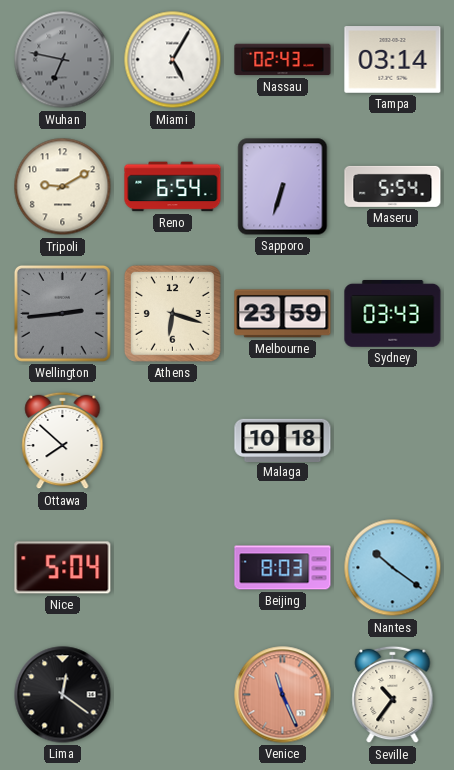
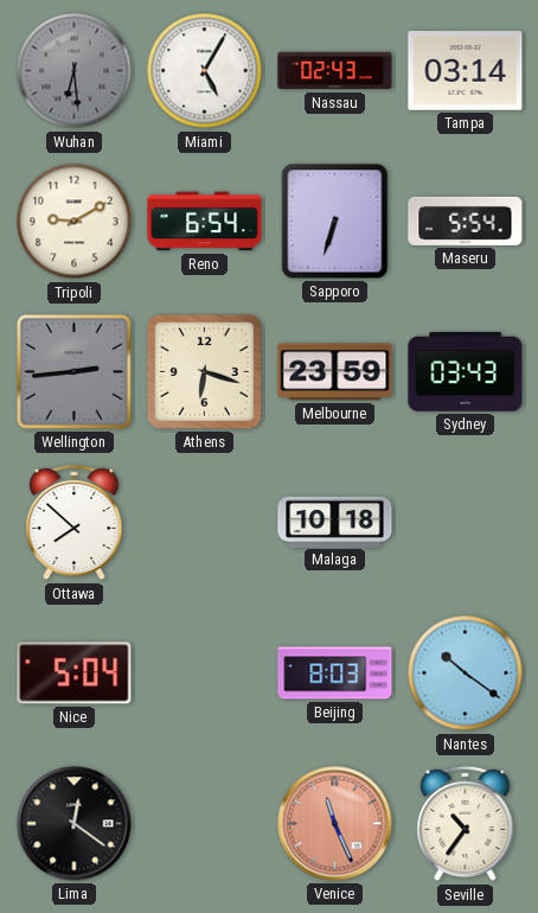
Wuhan: 6:47 -> 6:29 (75, 71)
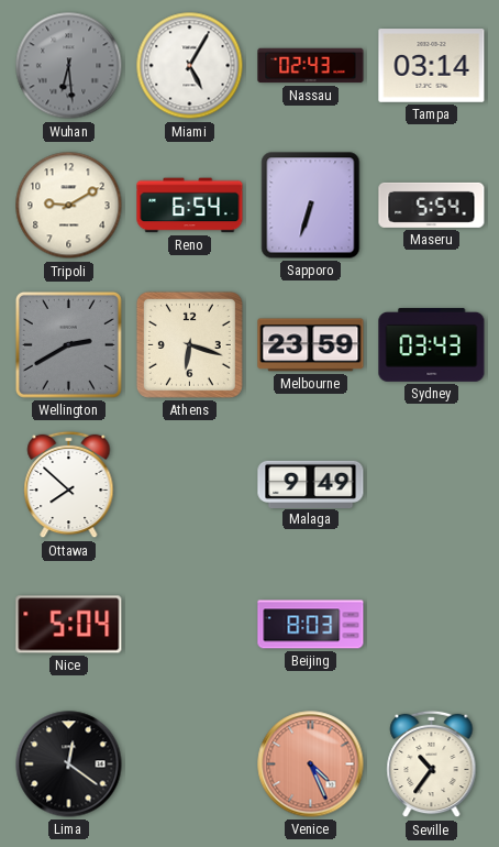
Wellington: 2:44 -> 2:40 (68, 344)
Malaga: 10:18 -> 9:49 (311, 484)
Nantes: 10:21 -> none (466, 673)
Venice: 11:26 -> 4:26 (311, 765)
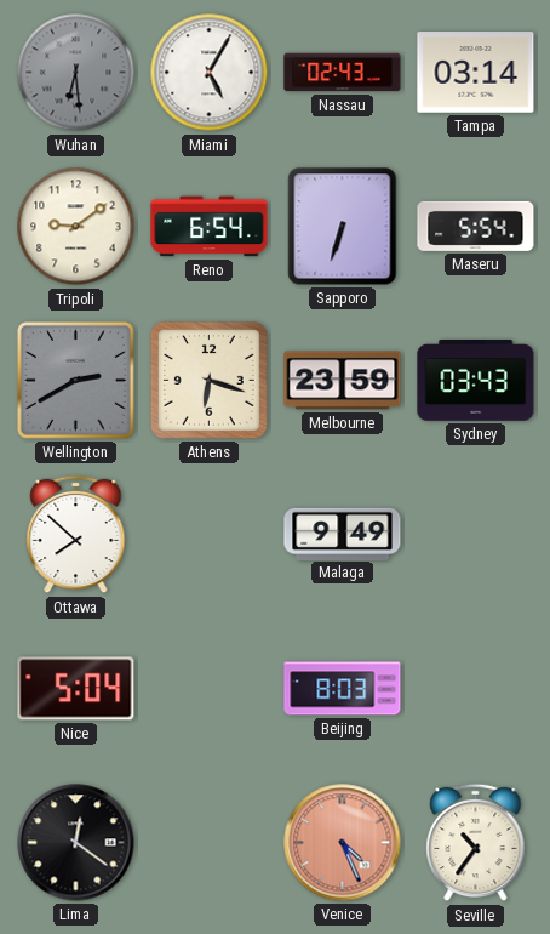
Tripoli: 9:10 -> 9:09 (76, 227)
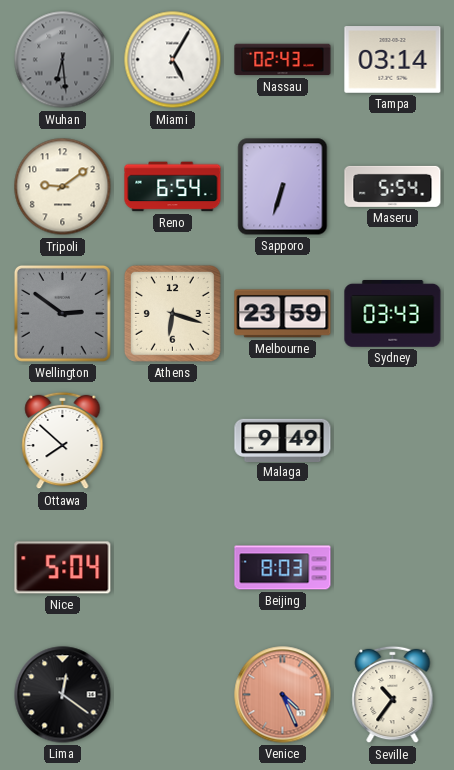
Wellington: 2:40 -> 2:51 (62, 313)
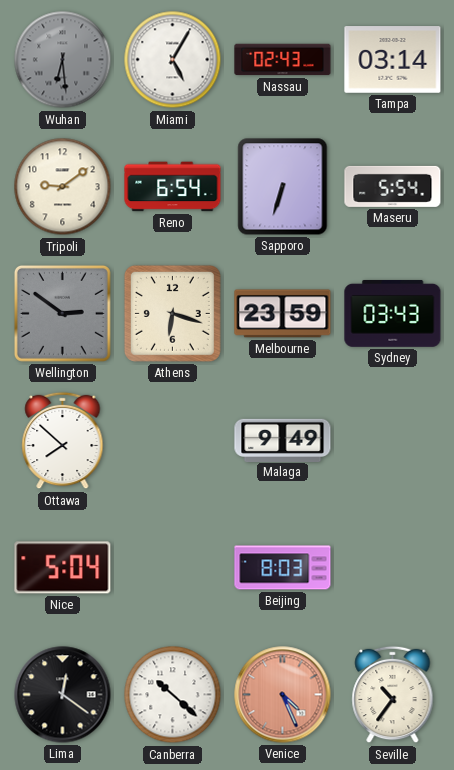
Canberra: none -> 10:22 (173, 695)
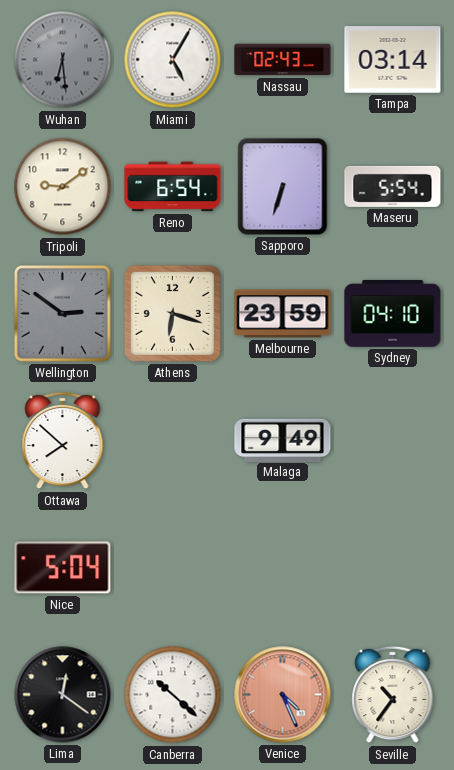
Sydney: 03:43 -> 04:10 (393, 313)
Beijing: 8:03 -> none (283, 568)
